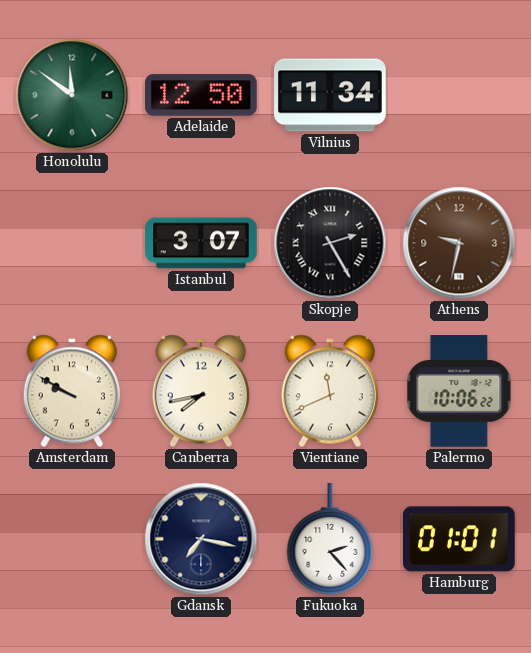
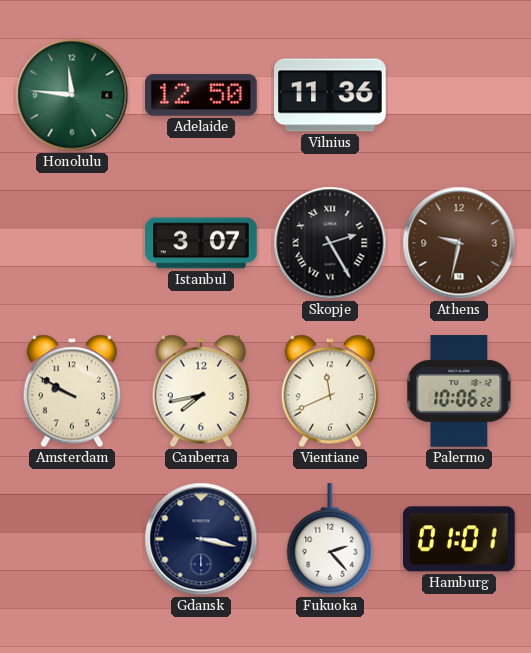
Honolulu: 11:51 -> 11:46 (72, 95)
Vilnius: 11:34 -> 11:36 (330, 95)
Gdansk: 7:17 -> 3:17 (201, 539)
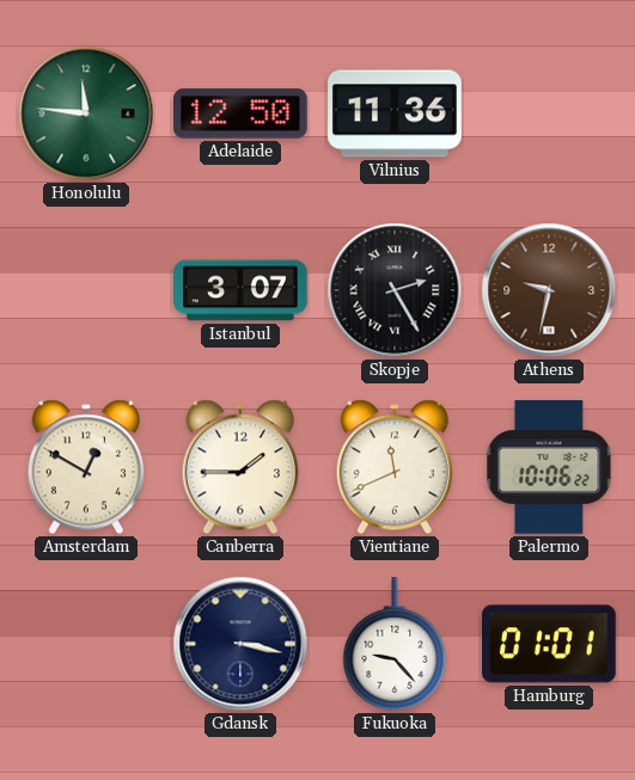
Amsterdam: 9:50 -> 12:50 (86, 467)
Canberra: 7:43 -> 1:45 (240, 467)
Fukuoka: 2:23 -> 9:23 (395, 645)
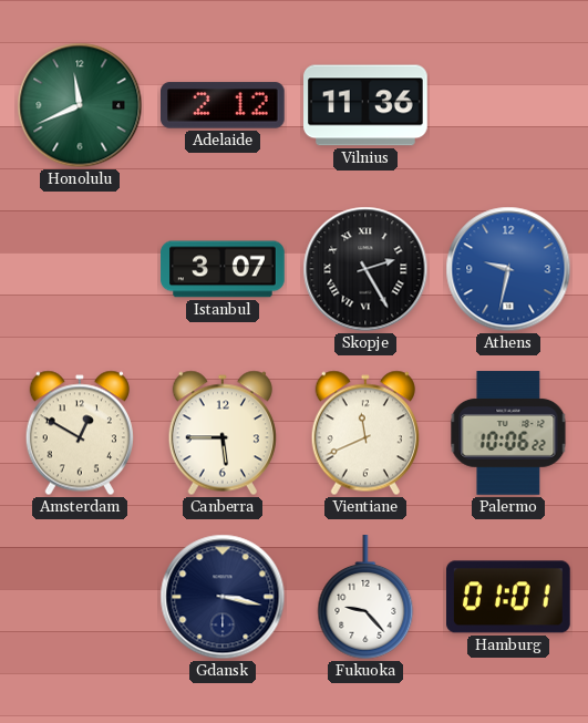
Honolulu: 11:46 -> 11:41 (80, 105)
Adelaide: 12:50 -> 2:12 (224, 105)
Athens dial: brown -> blue (508, 269)
Canberra: 1:45 -> 5:45 (223, 433)
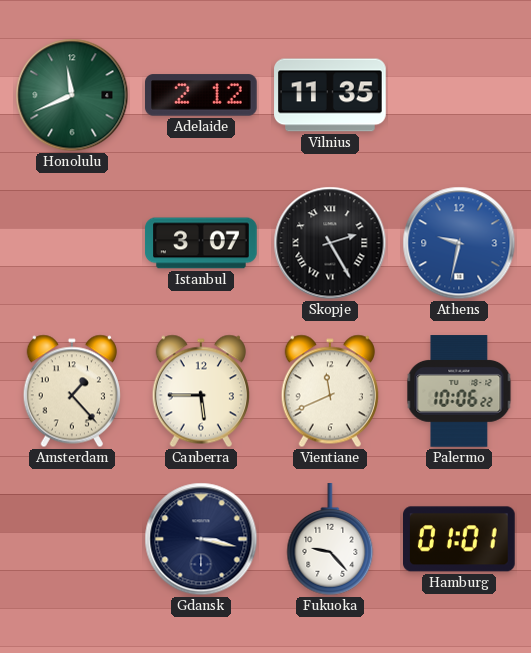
Vilnius: 11:36 -> 11:35 (330, 95)
Amsterdam: 12:50 -> 1:23 (72, 391)
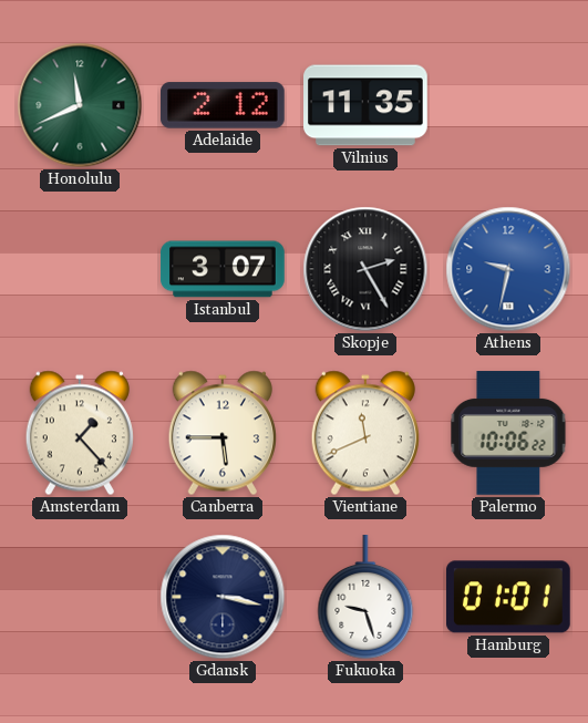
Fukuoka: 9:23 -> 9:27 (365, 598)
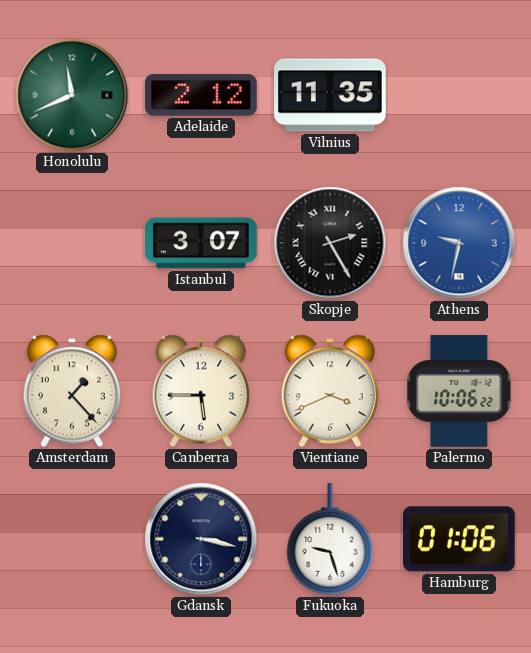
Vientiane: 11:41 -> 3:41 (330, 391)
Hamburg: 01:01 -> 01:06 (460, 539)
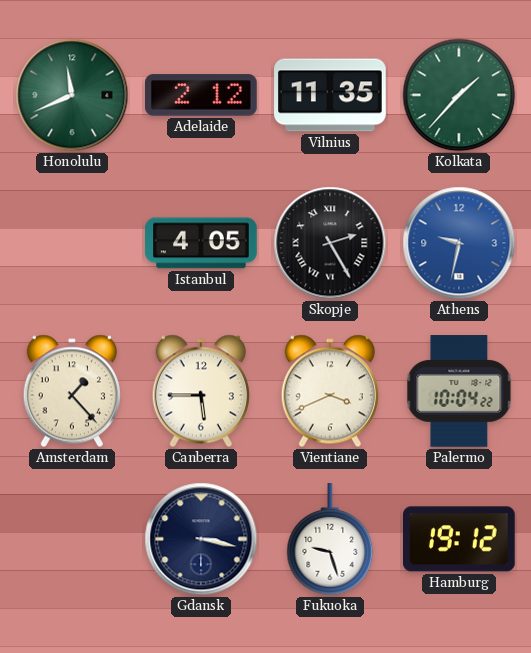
Kolkata: none -> 1:37 (459, 95)
Istanbul: 3:07 -> 4:05 (201, 243)
Palermo: 10:06 -> 10:04 (459, 391)
Hamburg: 01:06 -> 19:12 (460, 539)
